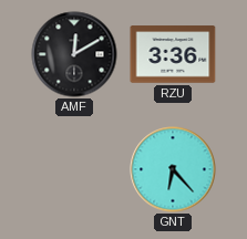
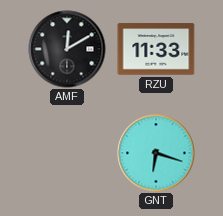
RZU: 3:36 -> 11:33 (156, 49)
GNT: 6:23 -> 6:18 (156, 153)
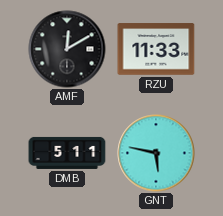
DMB: none -> 5:11 (67, 153)
GNT: 6:18 -> 5:47 (156, 153)
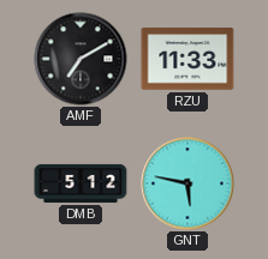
AMF: 12:10 -> 7:10 (81, 59)
DMB: 5:11 -> 5:12 (81, 183)
